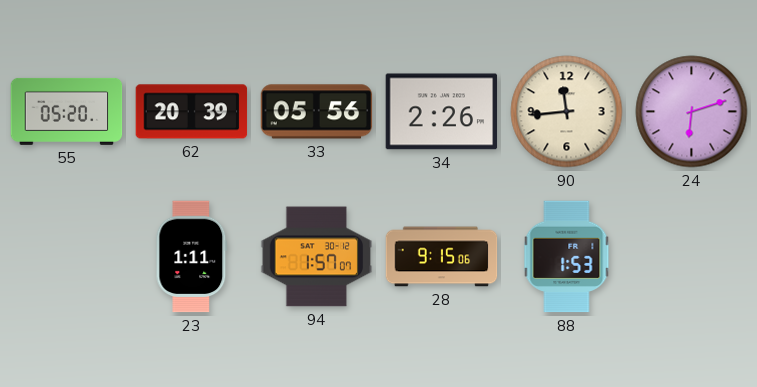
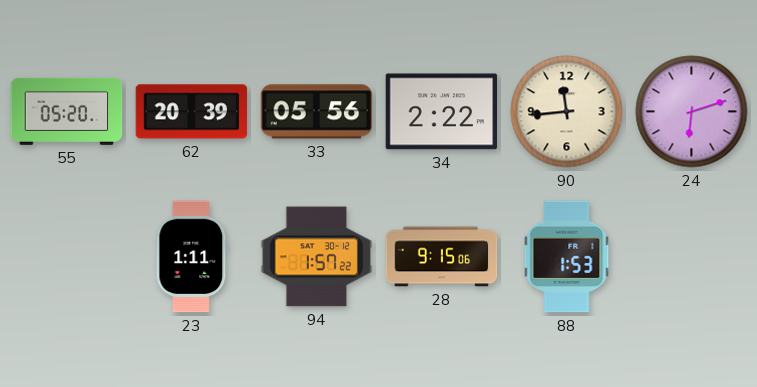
34: 2:26 -> 2:22 (442, 112)
94: 1:57:07 -> 1:57:22 (317, 257)
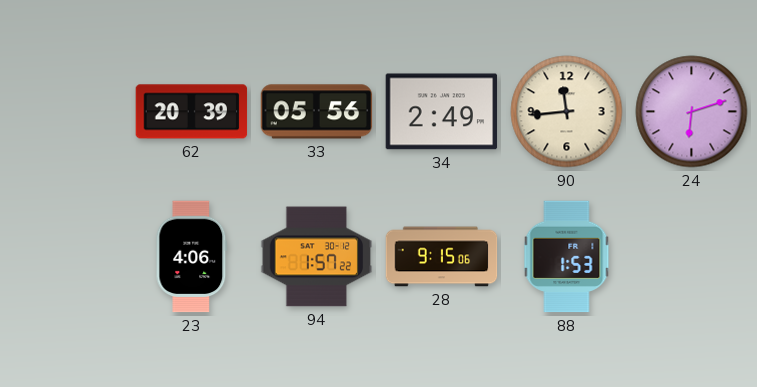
55: 05:20 -> none (67, 111)
34: 2:22 -> 2:49 (442, 112)
23: 1:11 -> 4:06 (192, 257)
